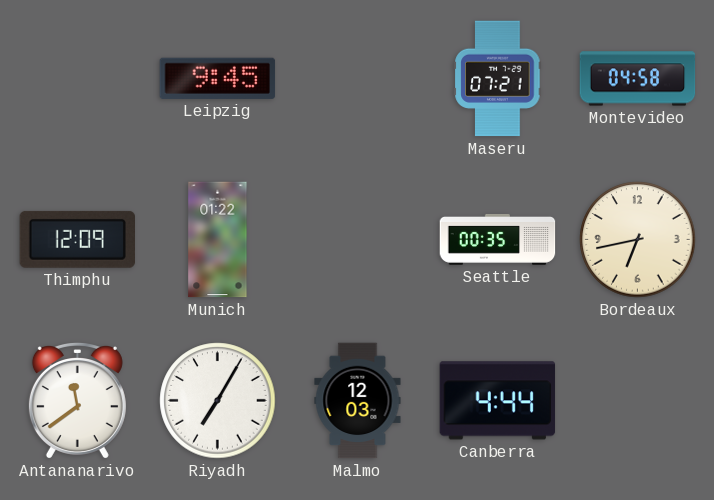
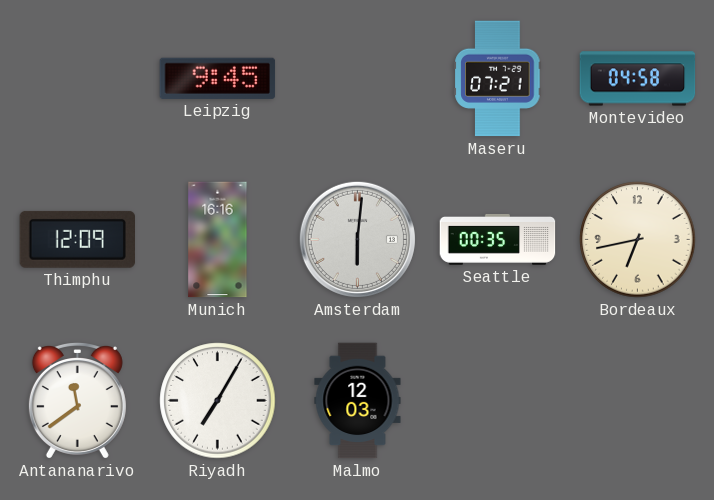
Munich: 01:22 -> 16:16 (218, 240)
Amsterdam: none -> 6:01 (357, 239)
Canberra: 4:44 -> none (498, 401)
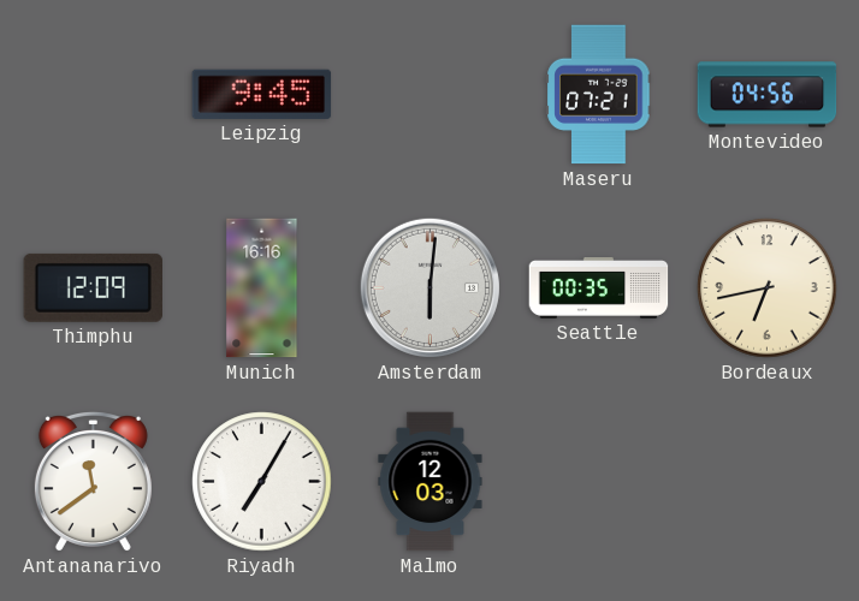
Montevideo: 04:58 -> 04:56 (768, 95)
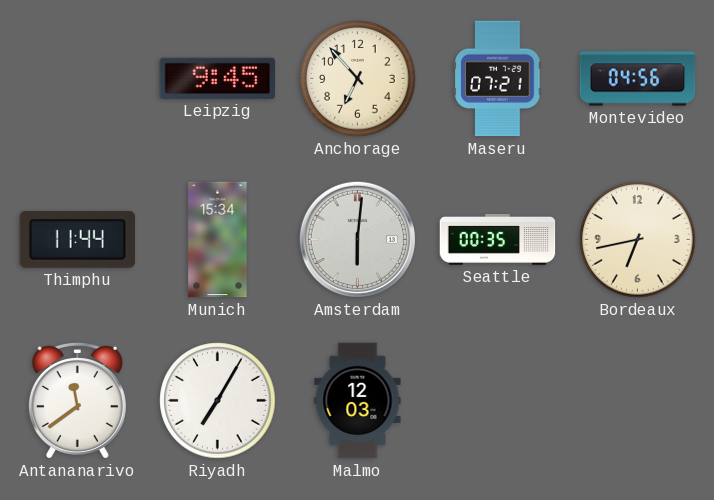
Anchorage: none -> 6:53 (358, 79)
Thimphu: 12:09 -> 11:44 (77, 239)
Munich: 16:16 -> 15:34 (218, 240)
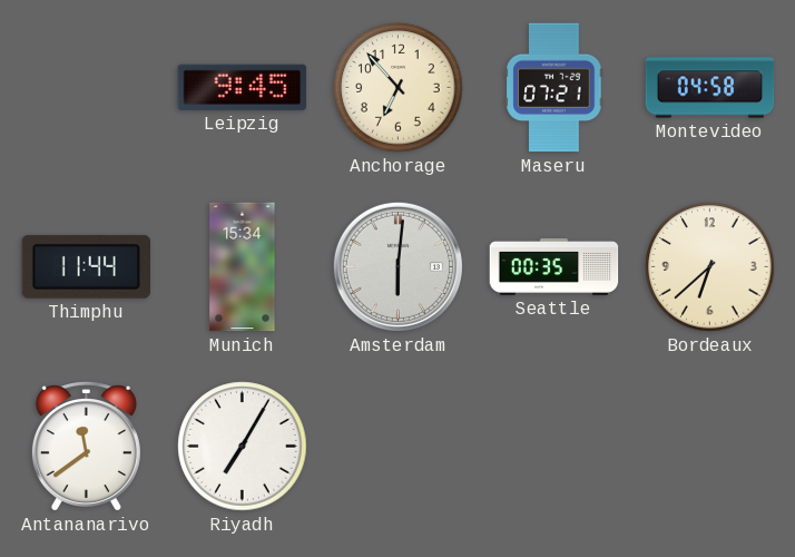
Montevideo: 04:56 -> 04:58 (710, 88)
Bordeaux: 6:43 -> 6:38 (710, 267)
Malmo: 12:03 -> none (358, 401)
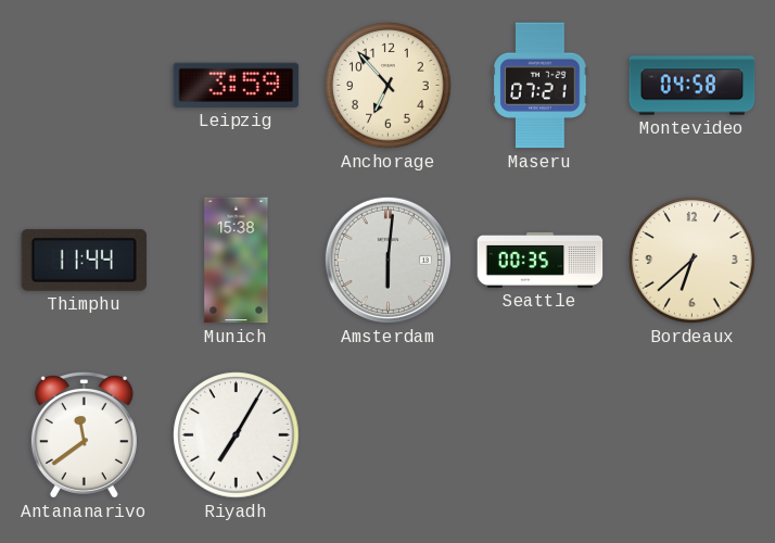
Leipzig: 9:45 -> 3:59 (237, 85)
Munich: 15:34 -> 15:38 (237, 261)
